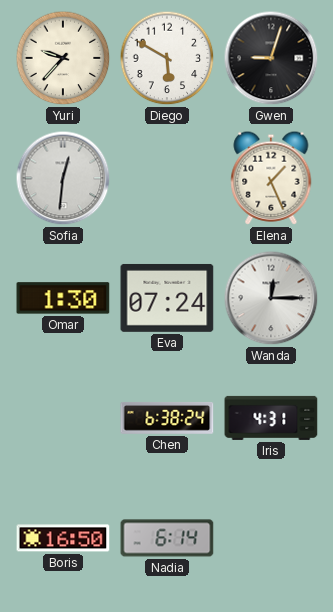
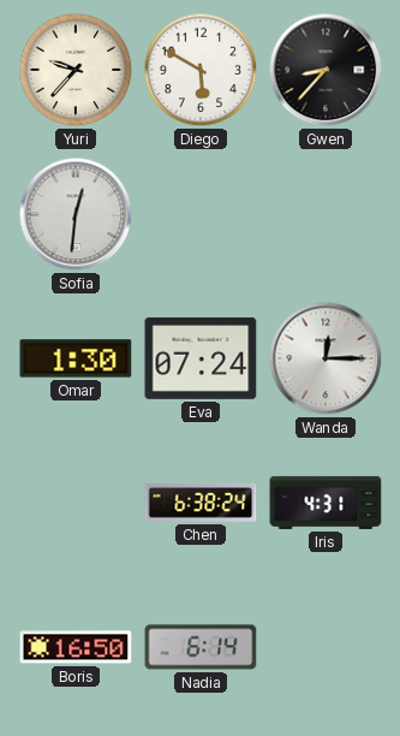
Gwen: 9:03 -> 8:37 (326, 70)
Elena: 1:26 -> none (271, 178)
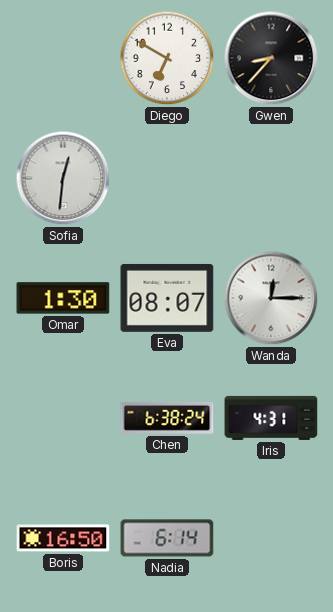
Yuri: 9:37 -> none (76, 70)
Diego: 5:50 -> 6:50 (167, 58)
Eva: 07:24 -> 08:07 (167, 298)
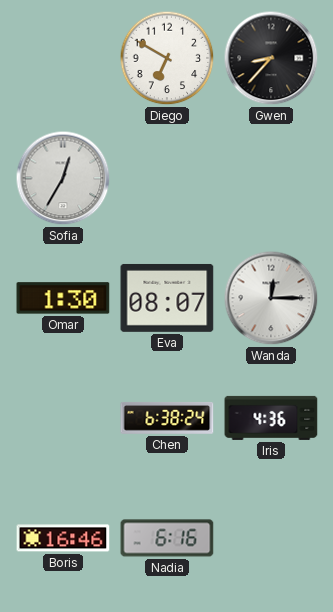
Sofia: 12:31 -> 12:35 (63, 178)
Iris: 4:31 -> 4:36 (271, 418)
Boris: 16:50 -> 16:46 (63, 538)
Nadia: 6:14 -> 6:16 (167, 538)
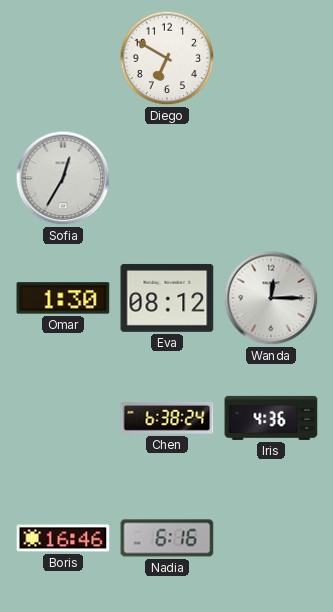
Gwen: 8:37 -> none (271, 58)
Eva: 08:07 -> 08:12 (167, 298)
